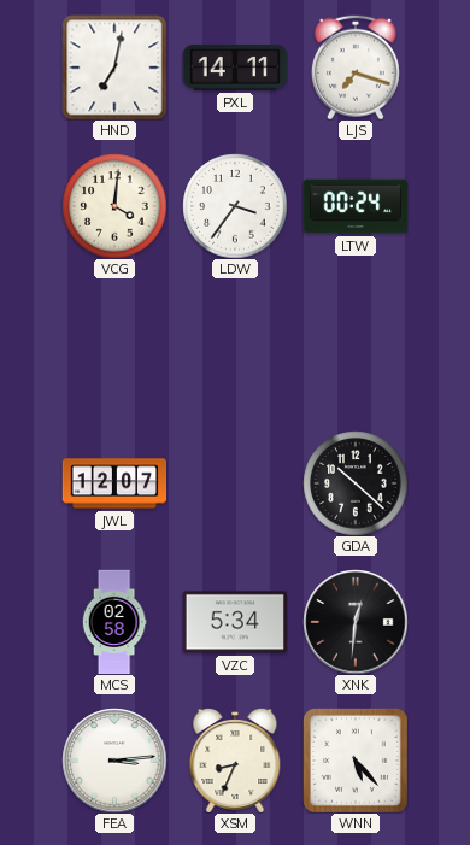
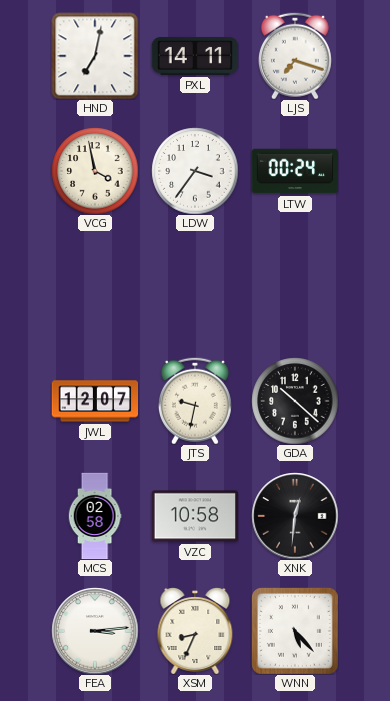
VCG: 4:01 -> 3:58 (95, 171)
JTS: none -> 9:32 (195, 401)
VZC: 5:34 -> 10:58 (195, 516)
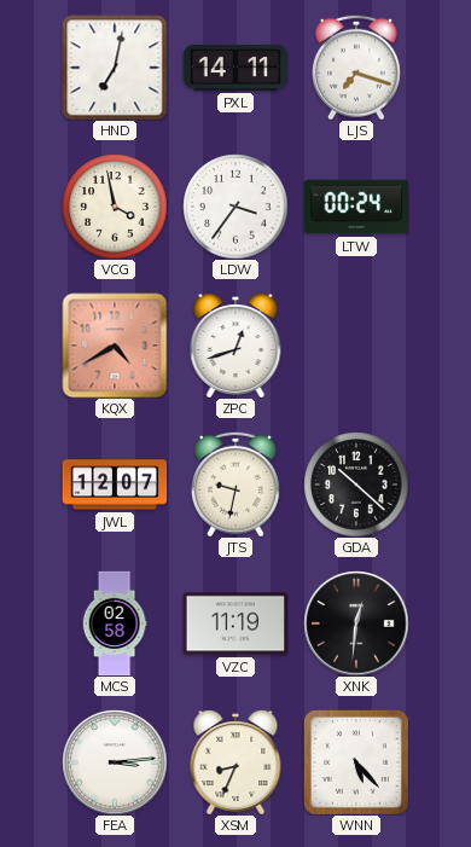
KQX: none -> 4:40 (115, 346)
ZPC: none -> 12:42 (235, 346)
VZC: 10:58 -> 11:19 (235, 623)
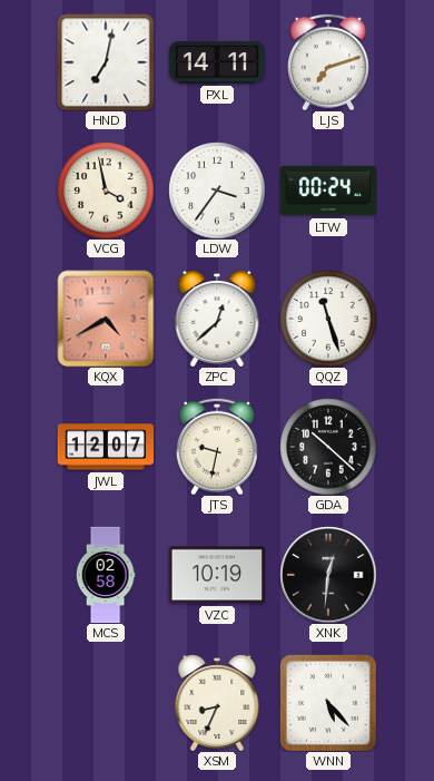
LJS: 7:18 -> 7:12 (328, 62)
ZPC: 12:42 -> 12:38 (217, 319)
QQZ: none -> 11:27 (328, 319)
VZC: 11:19 -> 10:19 (217, 575)
FEA: 3:14 -> none (115, 762)
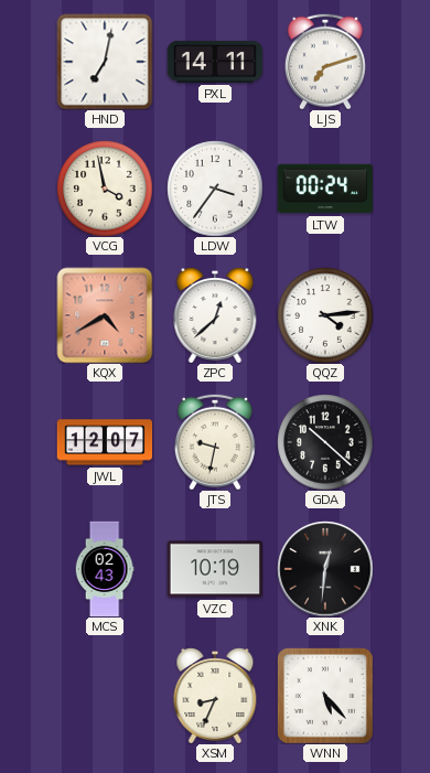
QQZ: 11:27 -> 4:14 (325, 315)
MCS: 02:58 -> 02:43 (105, 569)
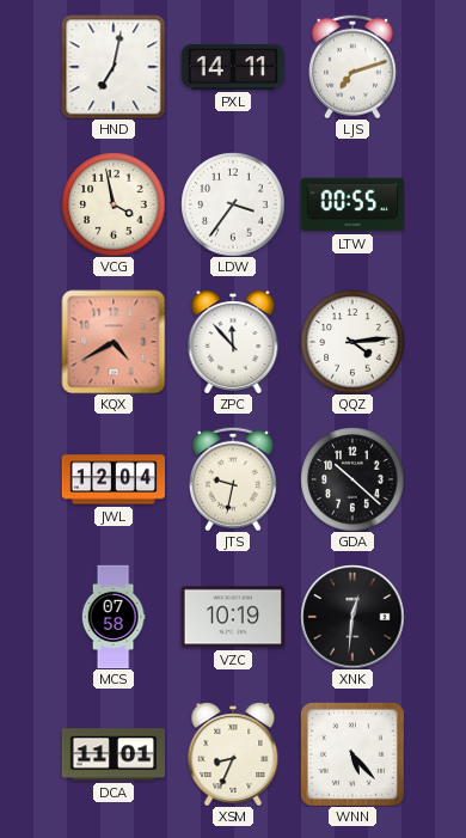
LTW: 00:24 -> 00:55 (352, 204)
ZPC: 12:38 -> 11:53 (233, 342)
JWL: 12:07 -> 12:04 (114, 479)
MCS: 02:43 -> 07:58 (114, 617)
DCA: none -> 11:01 (114, 754)
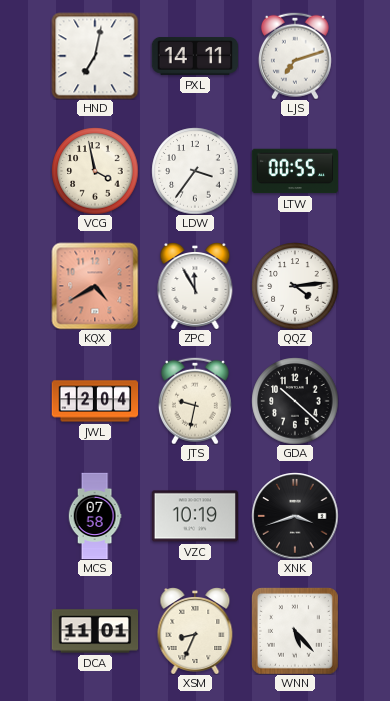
ZPC: 11:53 -> 11:55 (195, 286)
XNK: 12:31 -> 3:42 (295, 516)
